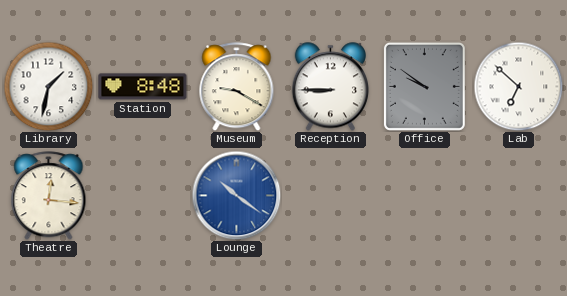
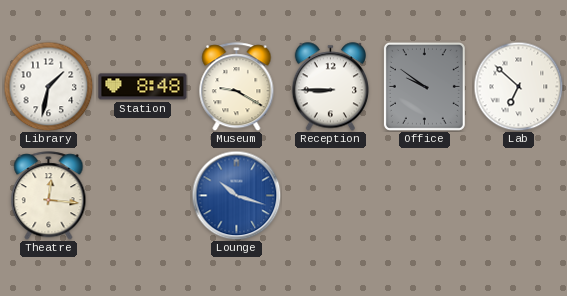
Lounge: 10:21 -> 10:18 (236, 195)
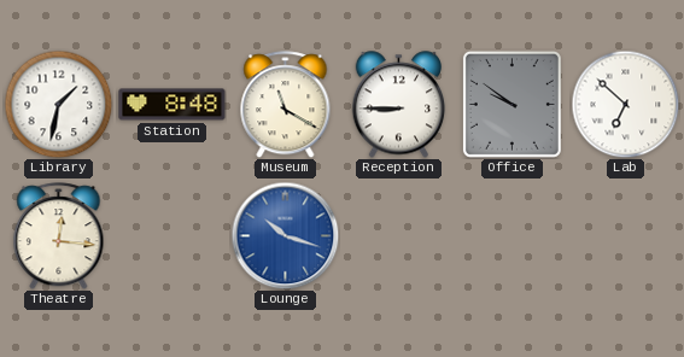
Museum: 9:20 -> 11:20 (286, 105)
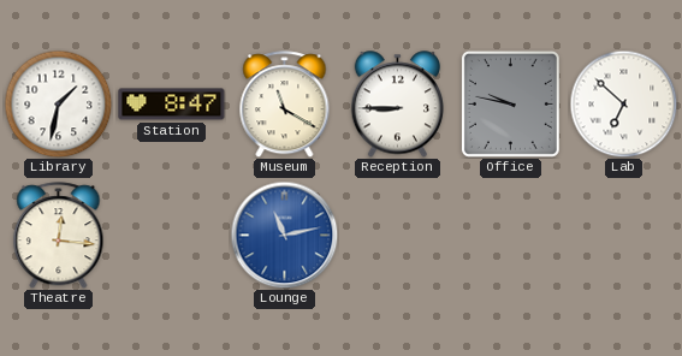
Station: 8:48 -> 8:47 (172, 105)
Office: 9:51 -> 9:47 (510, 103)
Lounge: 10:18 -> 11:13 (284, 235)
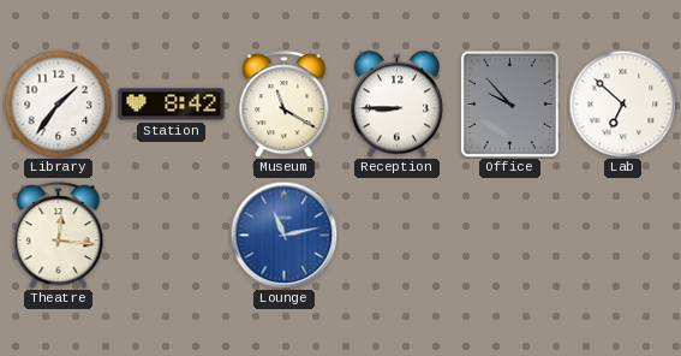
Library: 1:32 -> 1:36 (58, 103)
Station: 8:47 -> 8:42 (172, 105)
Office: 9:47 -> 9:53 (509, 103)
